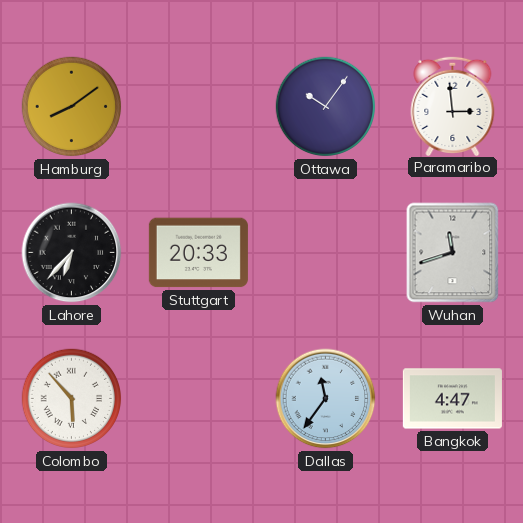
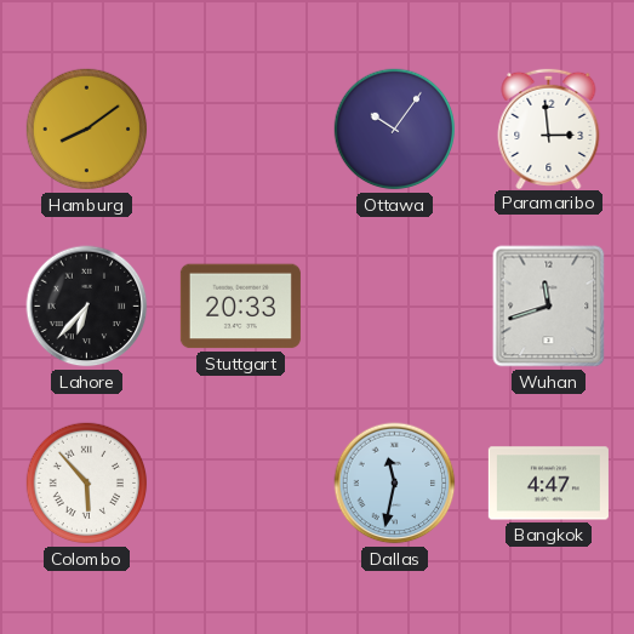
Dallas: 11:36 -> 11:32 (395, 484)
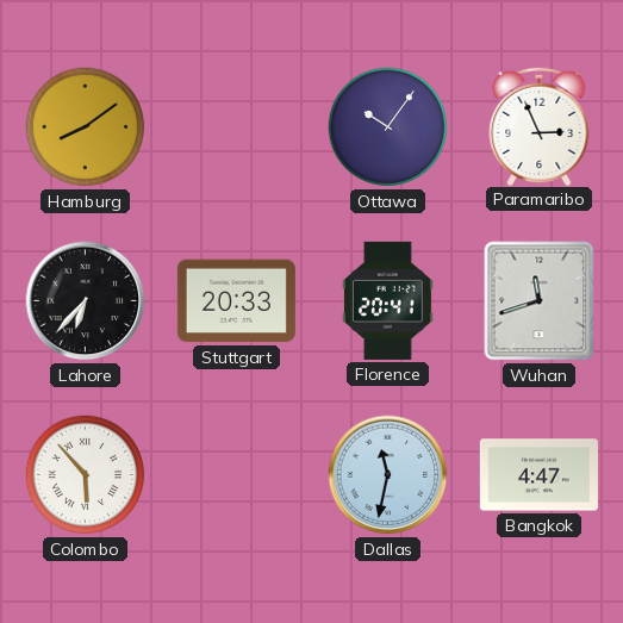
Paramaribo: 2:59 -> 2:56 (540, 125)
Florence: none -> 20:41 (388, 300)
